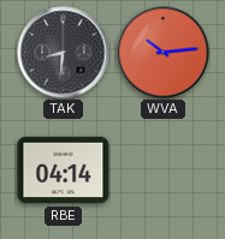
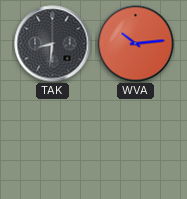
RBE: 04:14 -> none (64, 171)
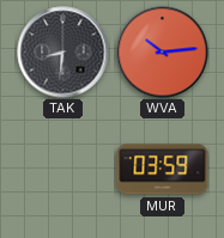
MUR: none -> 03:59 (163, 170)
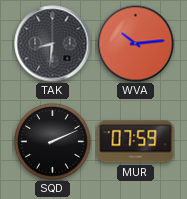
SQD: none -> 2:11 (53, 142)
MUR: 03:59 -> 07:59 (136, 142)
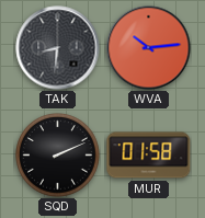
MUR: 07:59 -> 01:58 (149, 156)
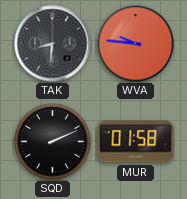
WVA: 10:14 -> 9:46 (136, 44)
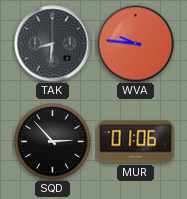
SQD: 2:11 -> 2:53 (53, 142)
MUR: 01:58 -> 01:06 (136, 142)
